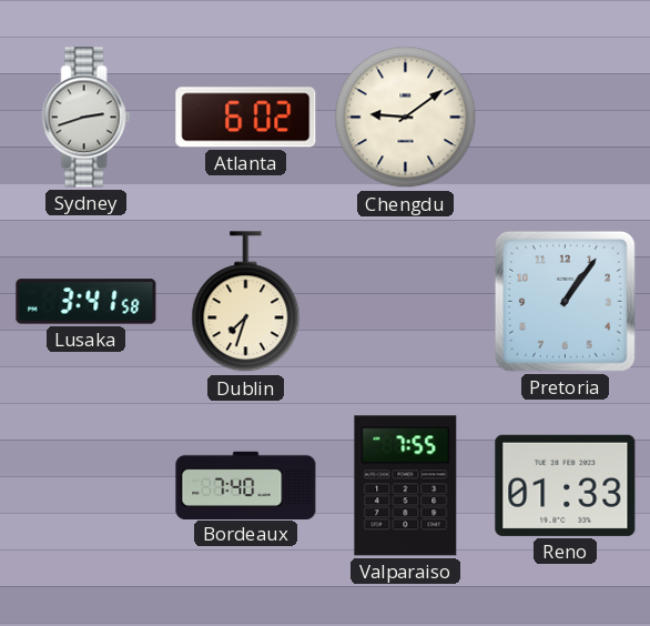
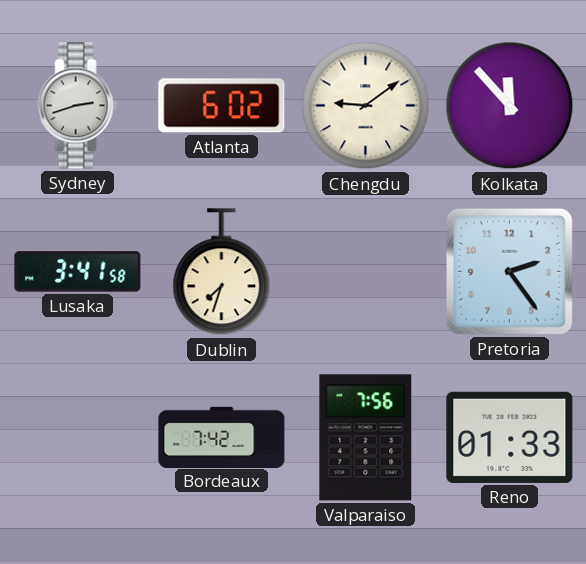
Kolkata: none -> 11:53 (510, 106)
Pretoria: 1:06 -> 2:24 (509, 271)
Bordeaux: 7:40 -> 7:42 (222, 437)
Valparaiso: 7:55 -> 7:56 (366, 438)
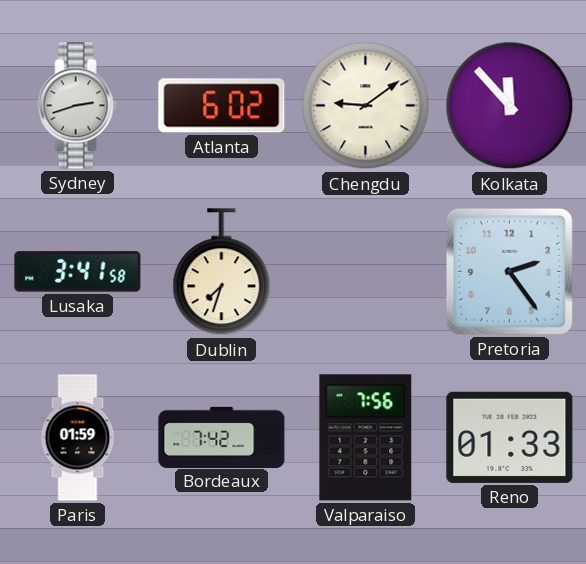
Paris: none -> 01:59 (78, 438)
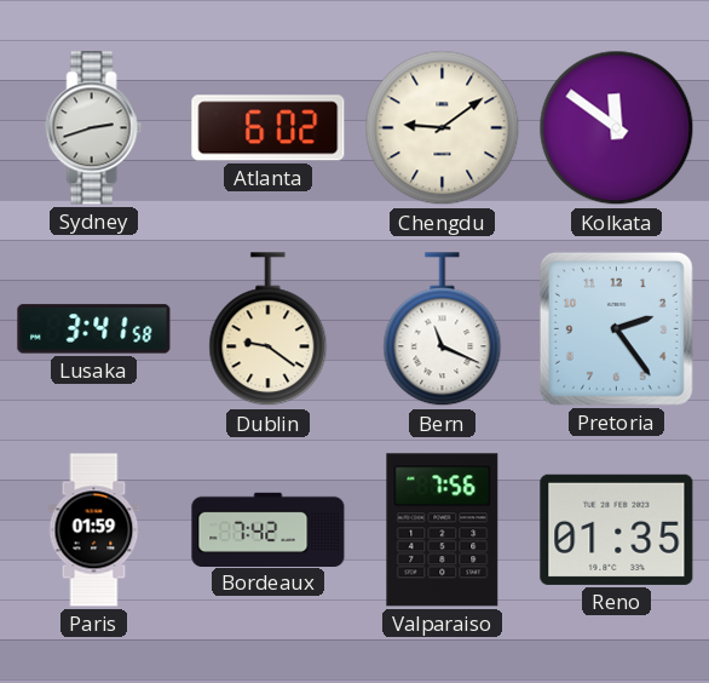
Kolkata: 11:53 -> 11:51 (617, 128)
Dublin: 7:33 -> 9:21 (269, 329)
Bern: none -> 11:19 (443, 329)
Reno: 01:33 -> 01:35 (617, 529)
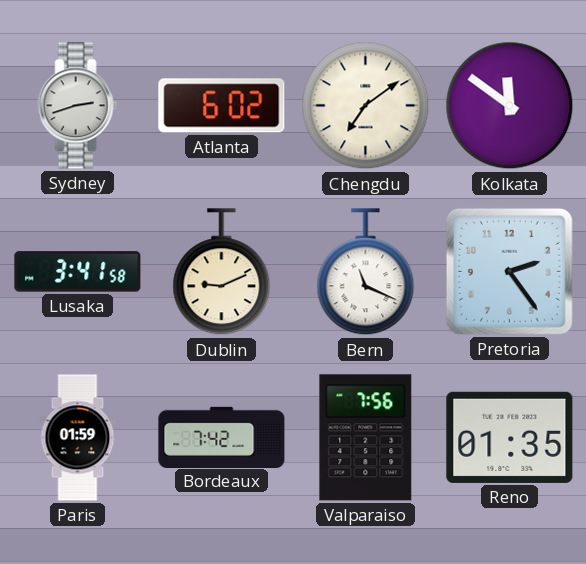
Chengdu: 9:09 -> 7:09 (366, 106)
Dublin: 9:21 -> 9:11 (222, 272)
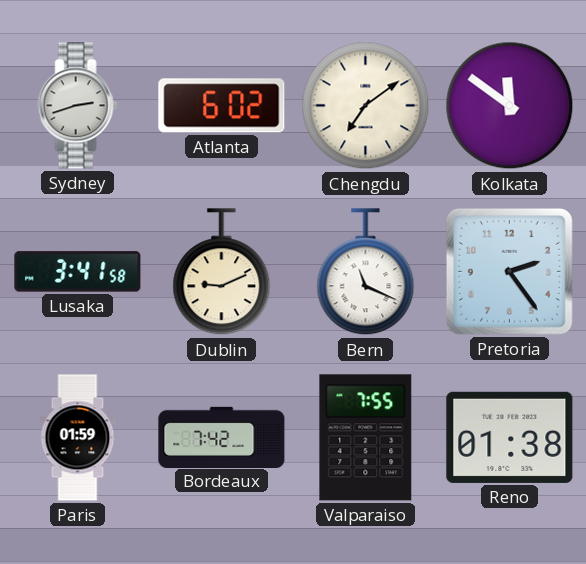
Valparaiso: 7:56 -> 7:55 (366, 438)
Reno: 01:35 -> 01:38 (510, 437)
